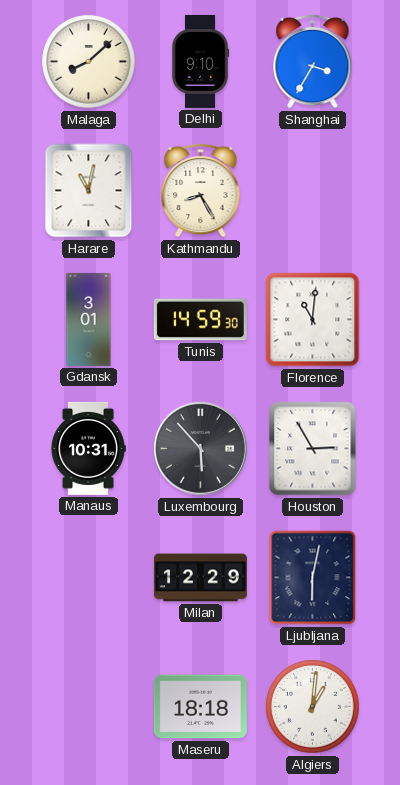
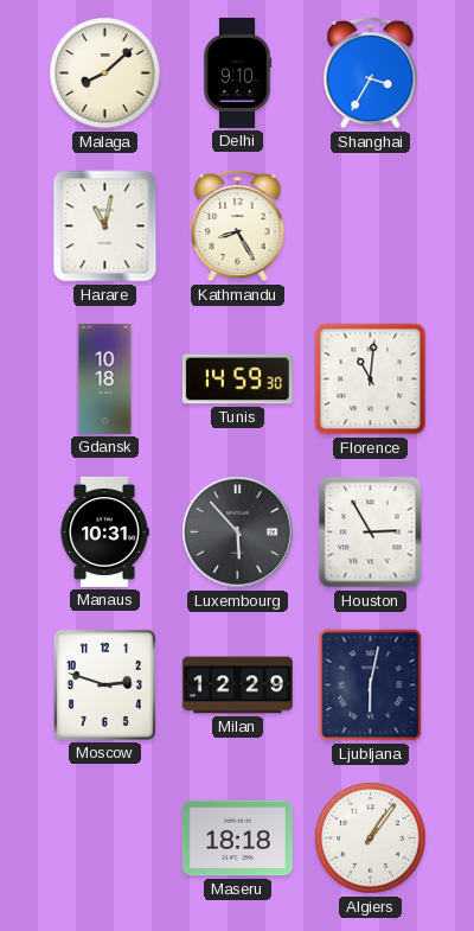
Gdansk: 3:01 -> 10:18 (105, 378)
Moscow: none -> 2:48 (104, 684)
Algiers: 1:01 -> 1:06 (371, 838)
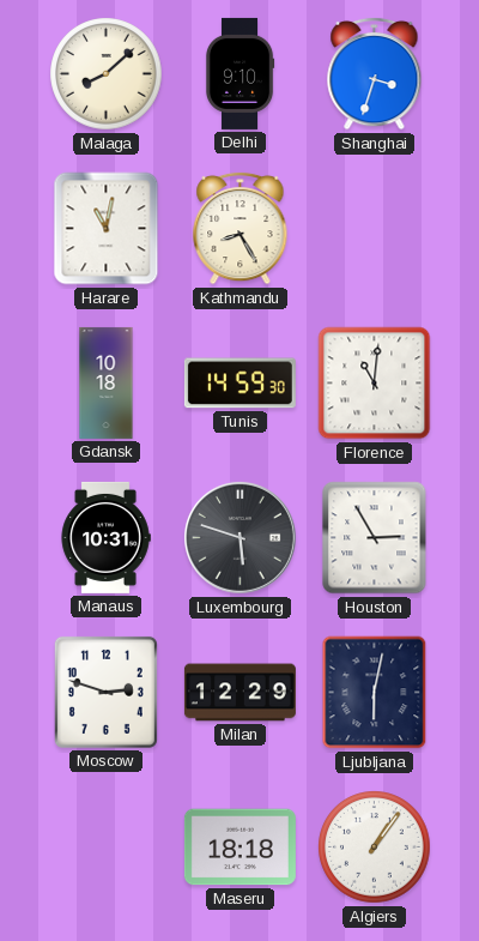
Shanghai: 3:35 -> 3:33 (375, 73)
Luxembourg: 5:53 -> 5:48 (241, 538)
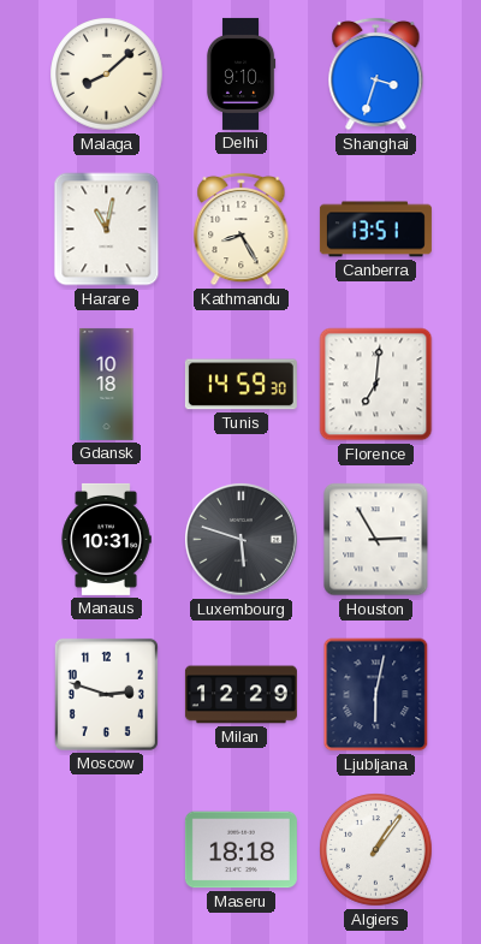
Canberra: none -> 13:51 (375, 230)
Florence: 11:01 -> 7:01 (376, 385)
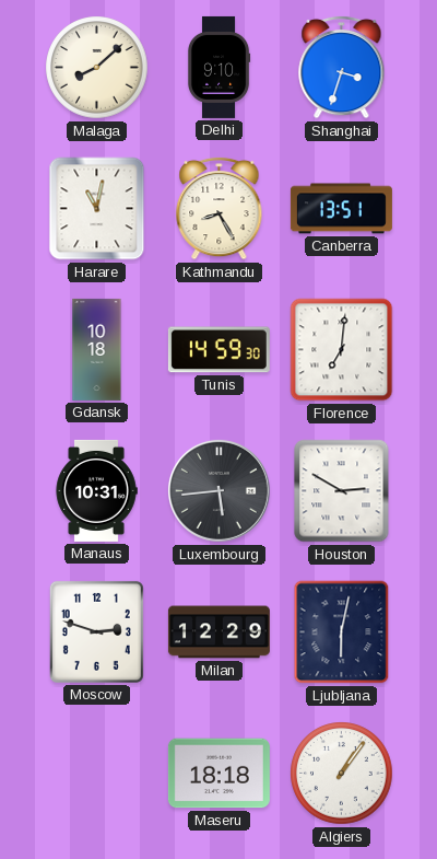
Luxembourg: 5:48 -> 5:44 (220, 491)
Houston: 2:55 -> 2:50 (342, 491)
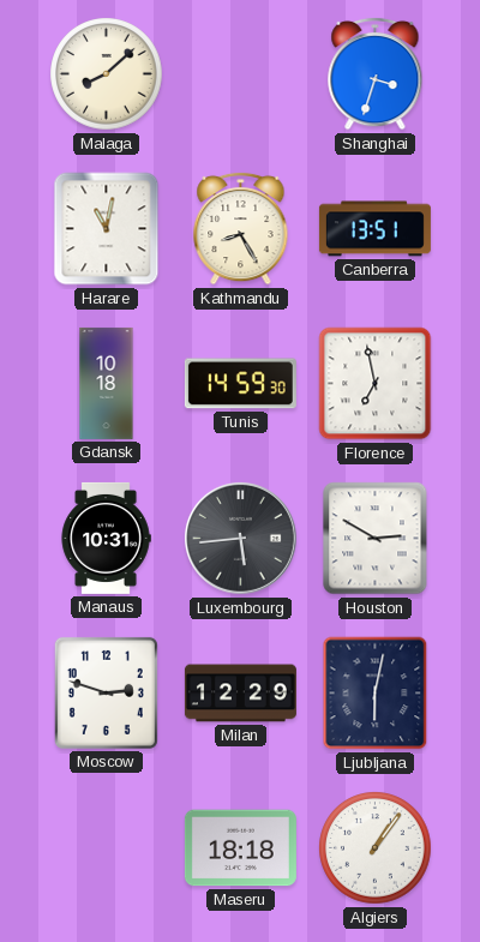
Delhi: 9:10 -> none (218, 67)
Florence: 7:01 -> 6:58 (376, 384)
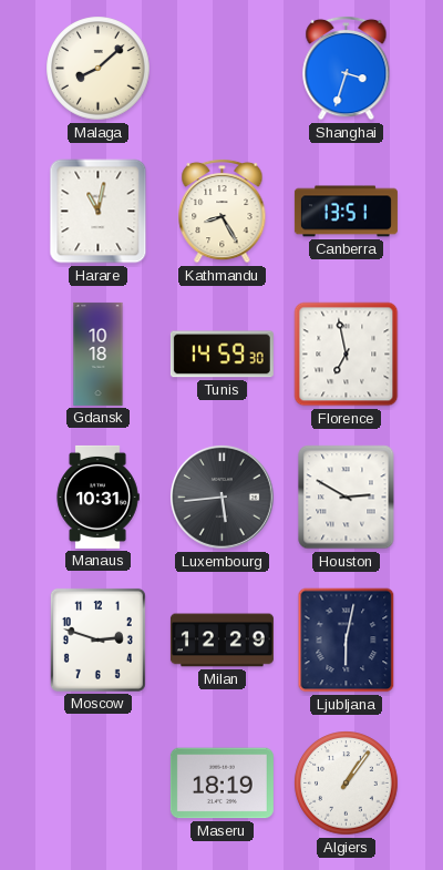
Maseru: 18:18 -> 18:19 (221, 784)
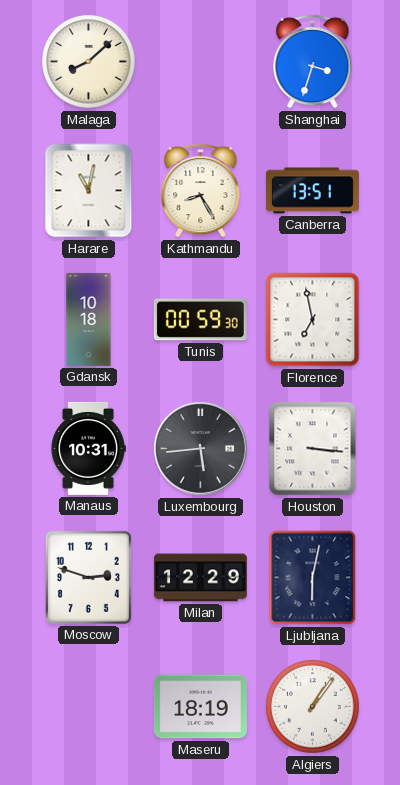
Tunis: 14:59 -> 00:59 (200, 320)
Houston: 2:50 -> 3:16 (313, 449)
